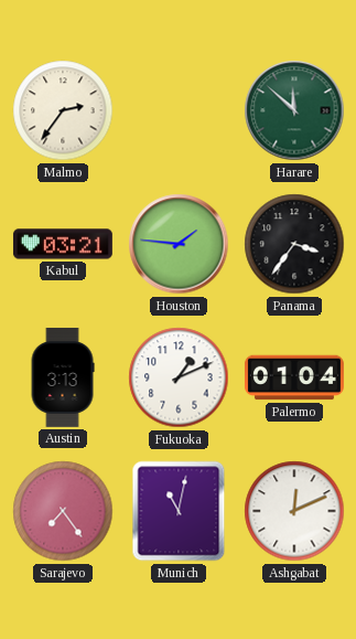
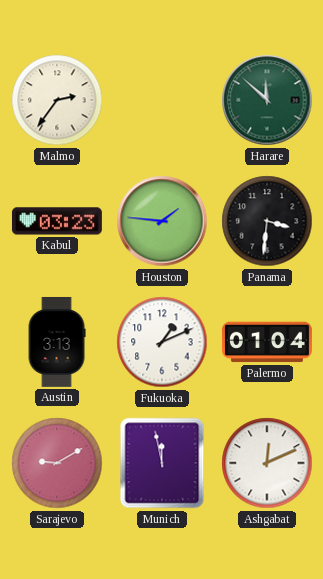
Kabul: 03:21 -> 03:23 (57, 221)
Panama: 3:36 -> 3:31 (267, 221)
Sarajevo: 7:24 -> 9:10 (57, 463)
Munich: 11:02 -> 11:58 (162, 463)
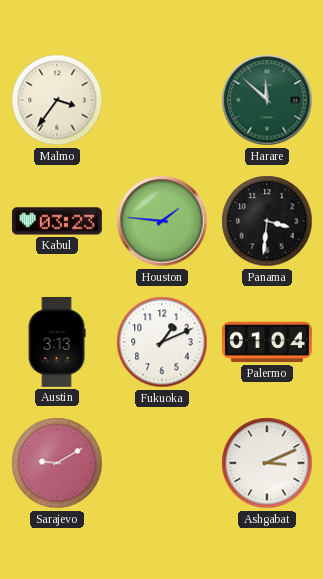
Malmo: 2:36 -> 3:36 (57, 100)
Munich: 11:58 -> none (162, 463)
Ashgabat: 12:11 -> 3:11 (267, 463)
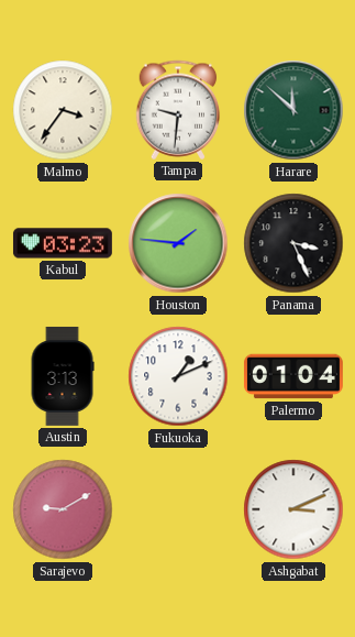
Tampa: none -> 9:31 (178, 110)
Panama: 3:31 -> 3:26 (293, 243)
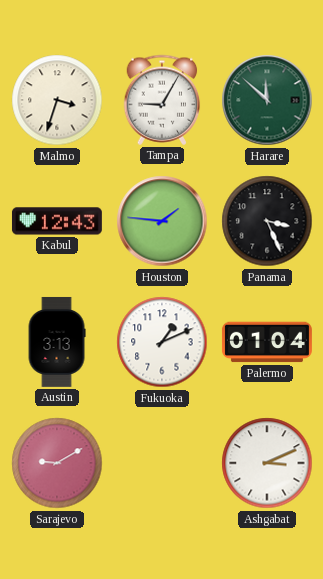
Malmo: 3:36 -> 3:33 (57, 100)
Tampa: 9:31 -> 9:05 (162, 100)
Kabul: 03:23 -> 12:43 (57, 221)
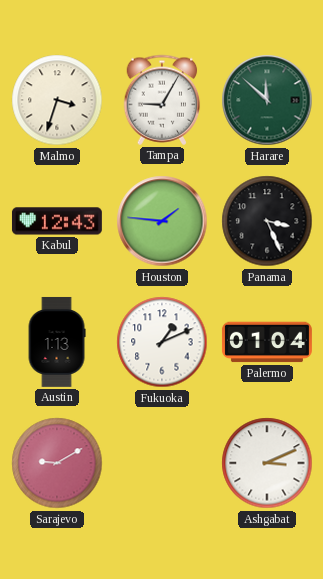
Austin: 3:13 -> 1:13 (57, 342)
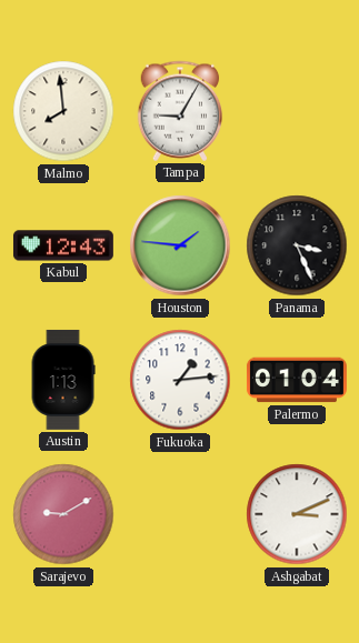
Malmo: 3:33 -> 7:59 (63, 111)
Harare: 11:52 -> none (267, 100)
Fukuoka: 1:11 -> 1:14 (180, 380)
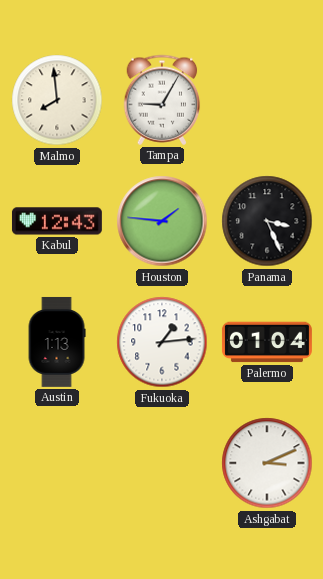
Sarajevo: 9:10 -> none (63, 514)
